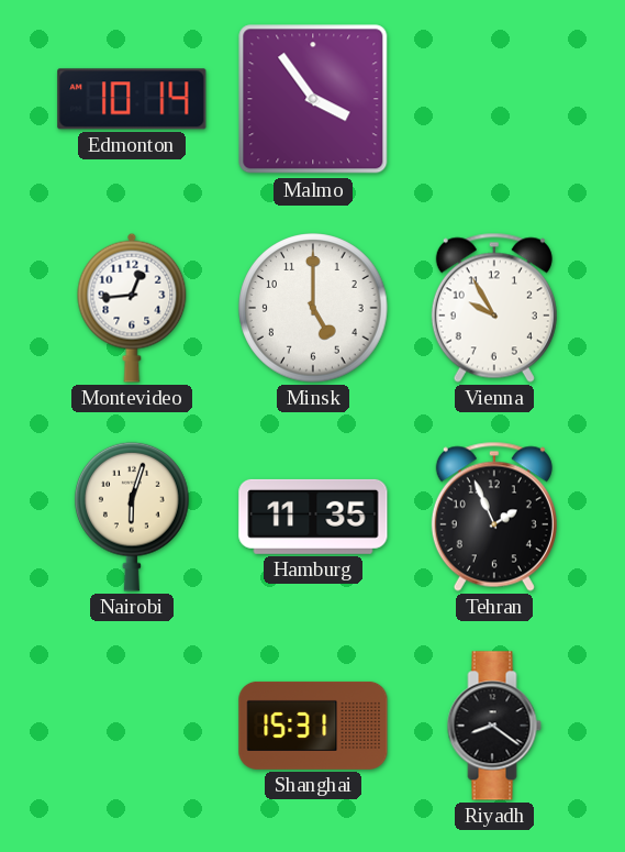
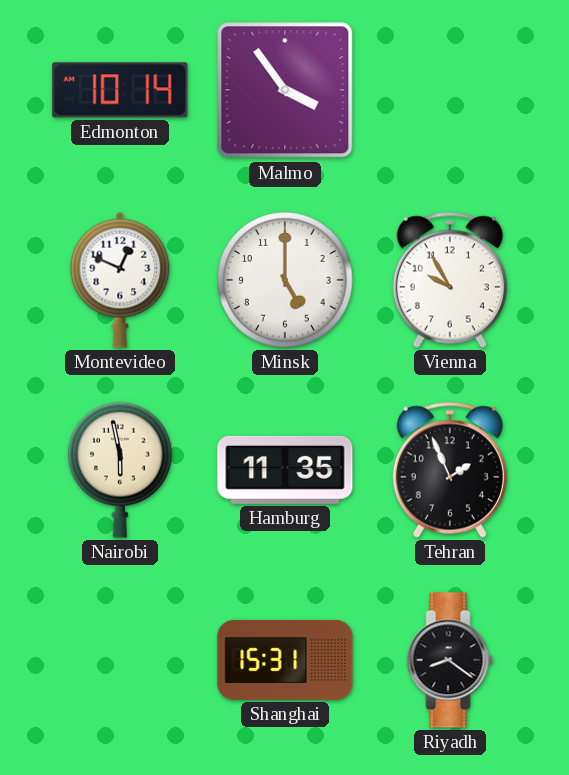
Montevideo: 12:44 -> 12:49 (120, 280)
Nairobi: 6:03 -> 5:58 (121, 470)
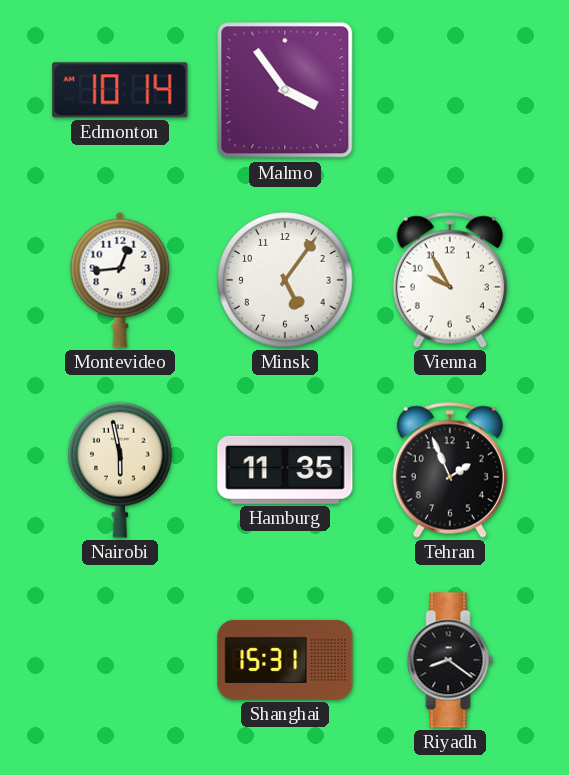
Montevideo: 12:49 -> 12:44 (120, 280)
Minsk: 5:00 -> 5:06 (285, 280)
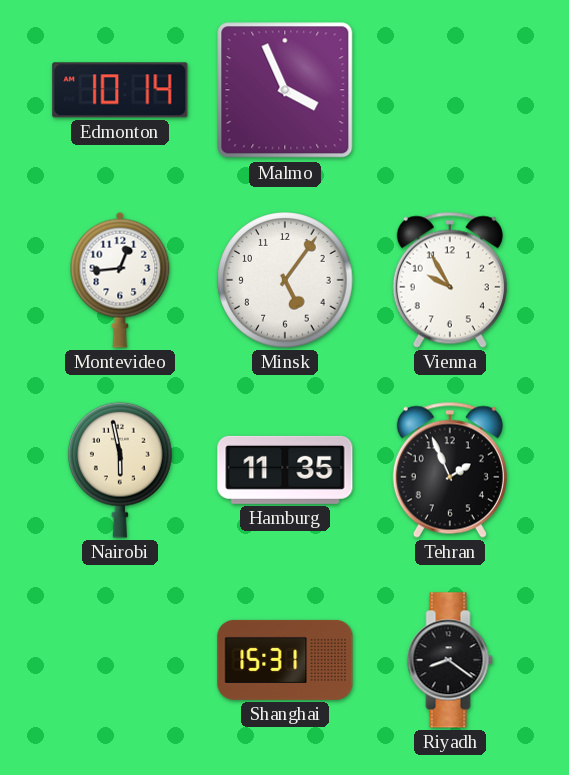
Malmo: 3:54 -> 3:56 (285, 90)
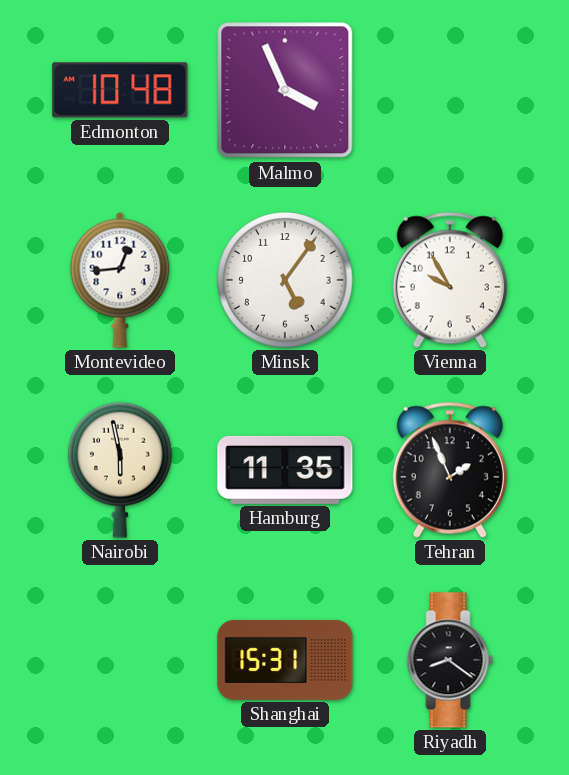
Edmonton: 10:14 -> 10:48 (120, 90)
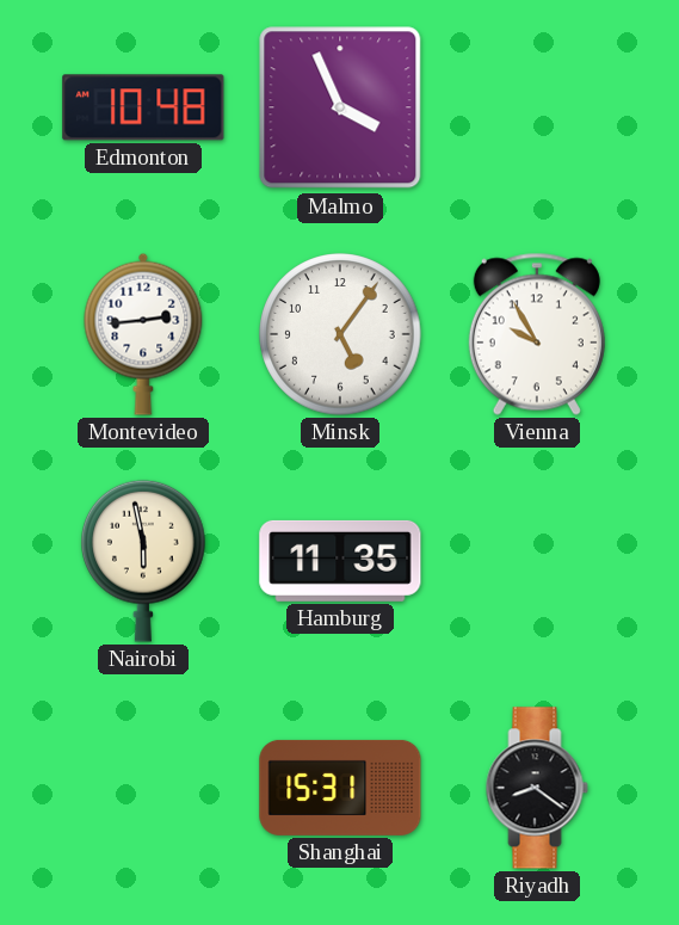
Montevideo: 12:44 -> 2:44 (143, 334)
Tehran: 1:56 -> none (450, 470)
